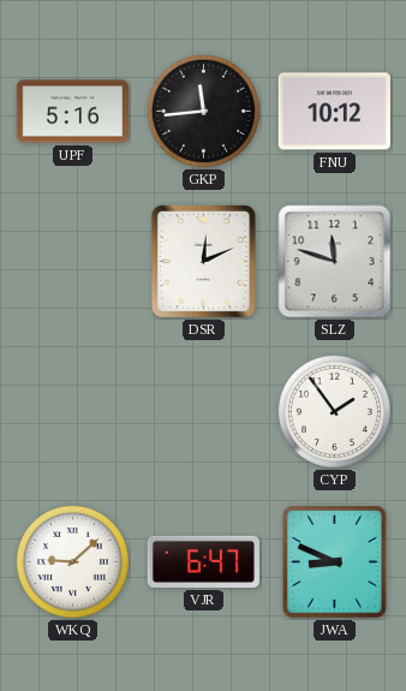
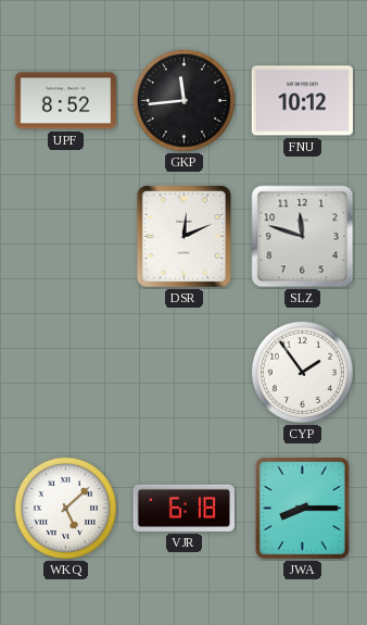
UPF: 5:16 -> 8:52 (65, 101)
WKQ: 9:08 -> 5:08 (65, 508)
VJR: 6:47 -> 6:18 (184, 508)
JWA: 8:49 -> 8:15 (303, 509)
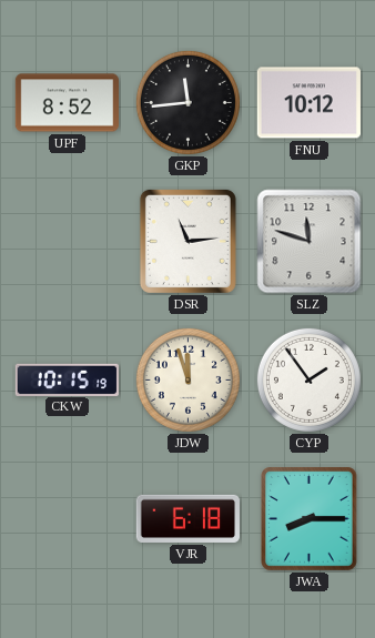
DSR: 12:11 -> 11:14 (187, 241)
CKW: none -> 10:15 (67, 379)
JDW: none -> 11:57 (187, 379)
WKQ: 5:08 -> none (65, 508)
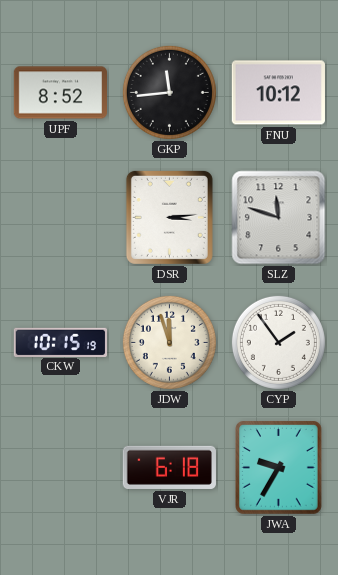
DSR: 11:14 -> 3:14 (169, 217)
JWA: 8:15 -> 9:35 (279, 468)
